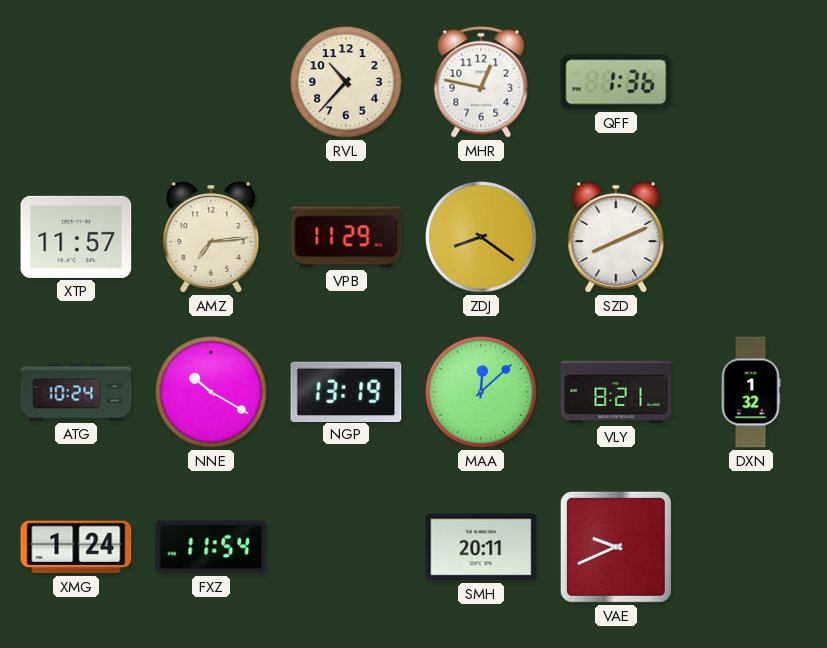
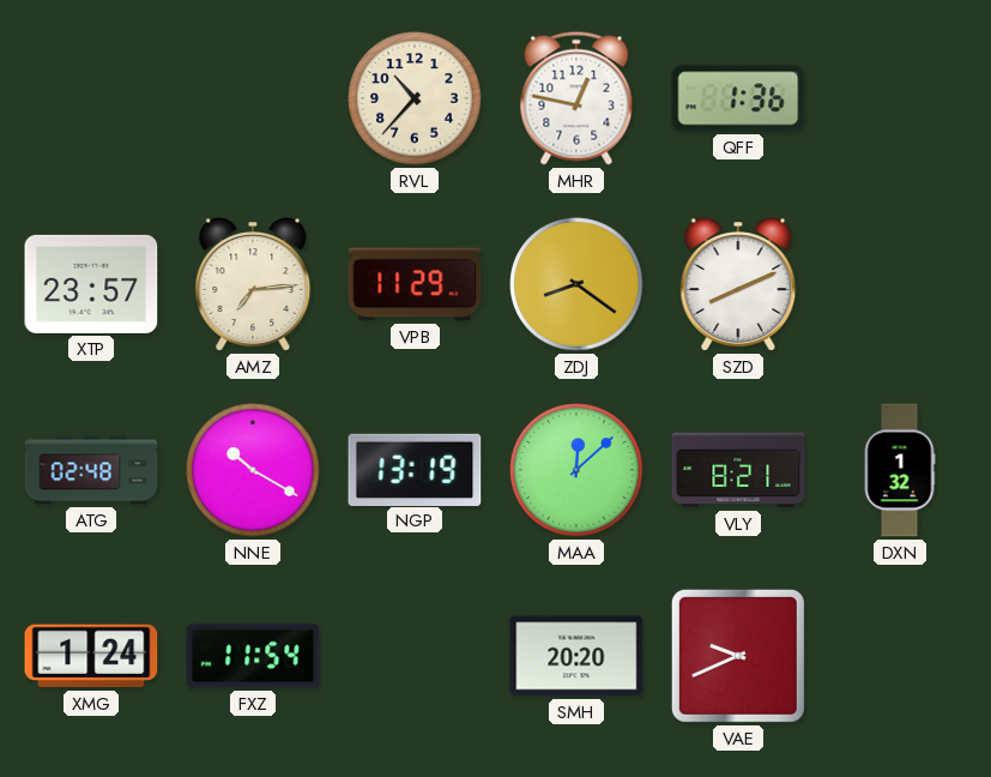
XTP: 11:57 -> 23:57 (91, 284)
ATG: 10:24 -> 02:48 (91, 470)
SMH: 20:11 -> 20:20 (576, 656)
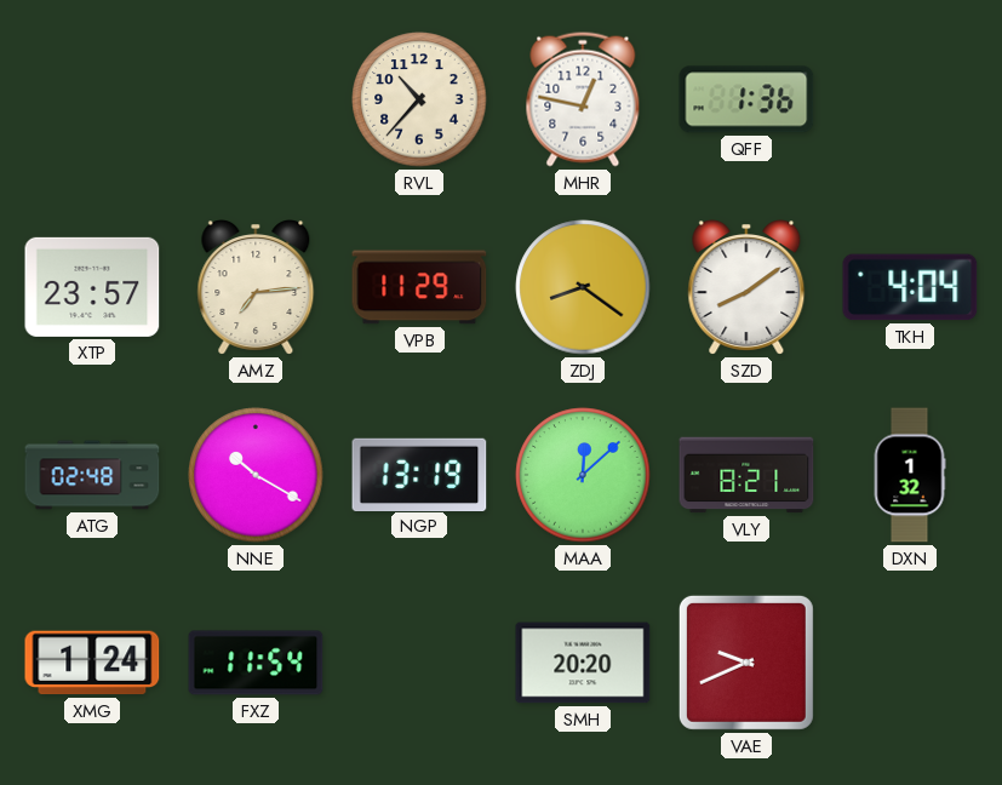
SZD: 8:11 -> 8:09 (746, 288)
TKH: none -> 4:04 (910, 287)
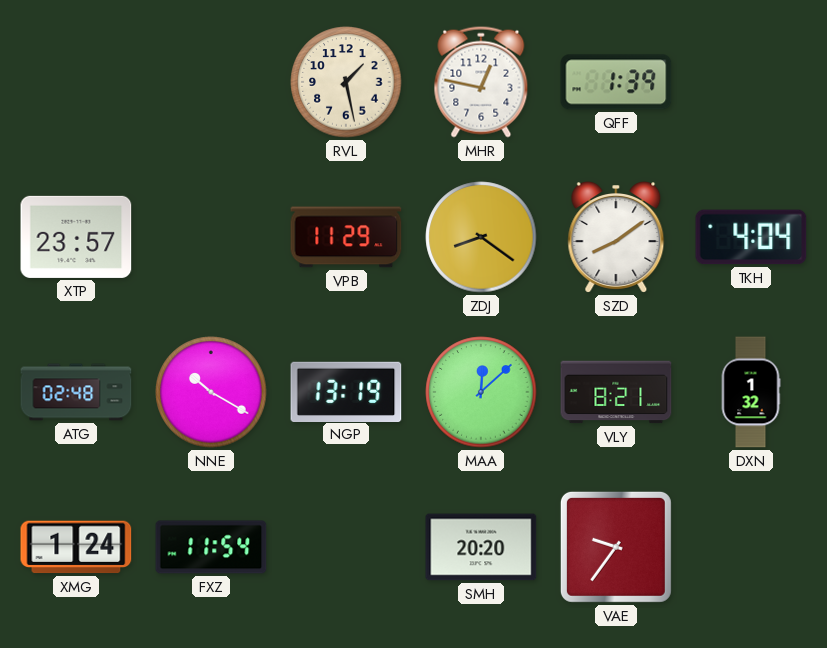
RVL: 10:37 -> 1:28 (346, 82)
QFF: 1:36 -> 1:39 (616, 82)
AMZ: 7:14 -> none (256, 288)
VAE: 9:41 -> 9:36 (616, 547)
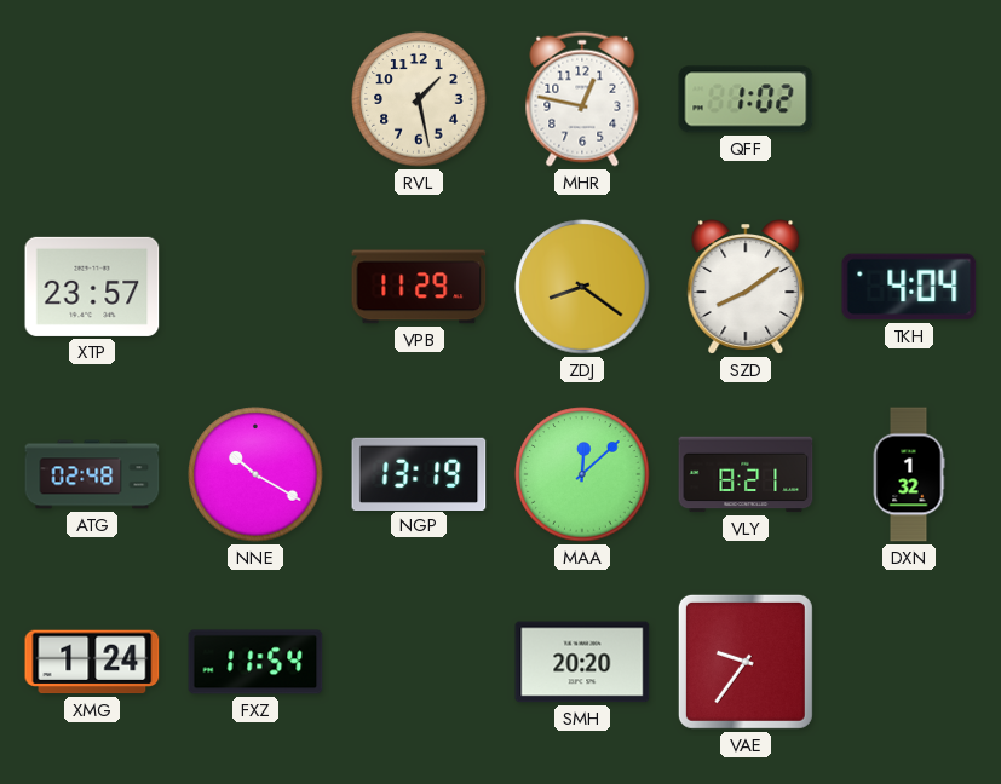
QFF: 1:39 -> 1:02 (746, 99)
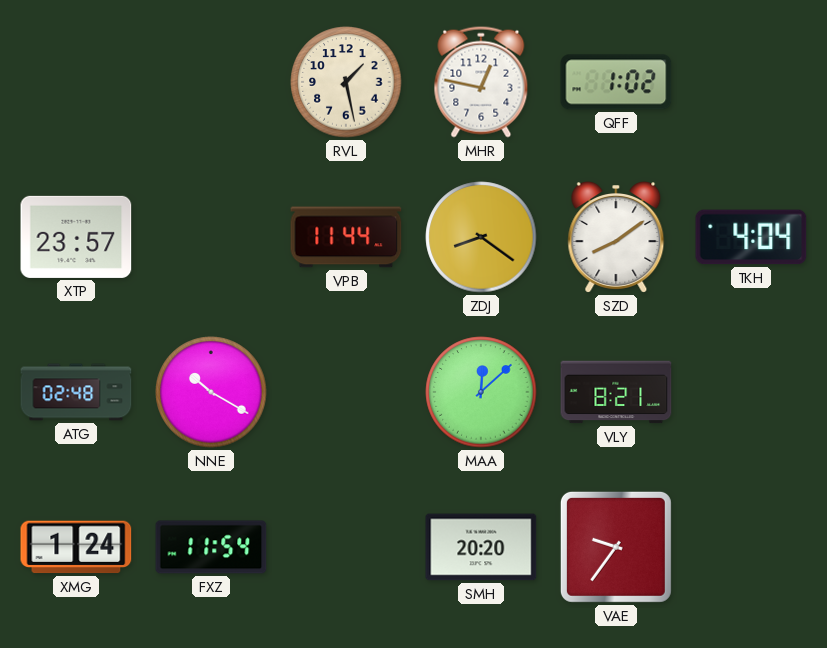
VPB: 11:29 -> 11:44 (346, 237)
NGP: 13:19 -> none (419, 473)
DXN: 1:32 -> none (909, 474)
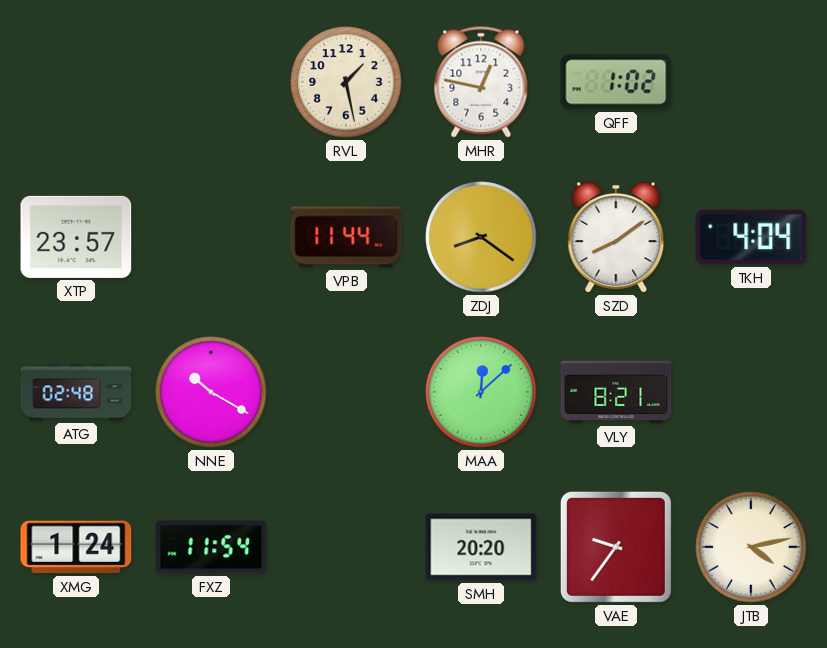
JTB: none -> 4:13 (751, 547)
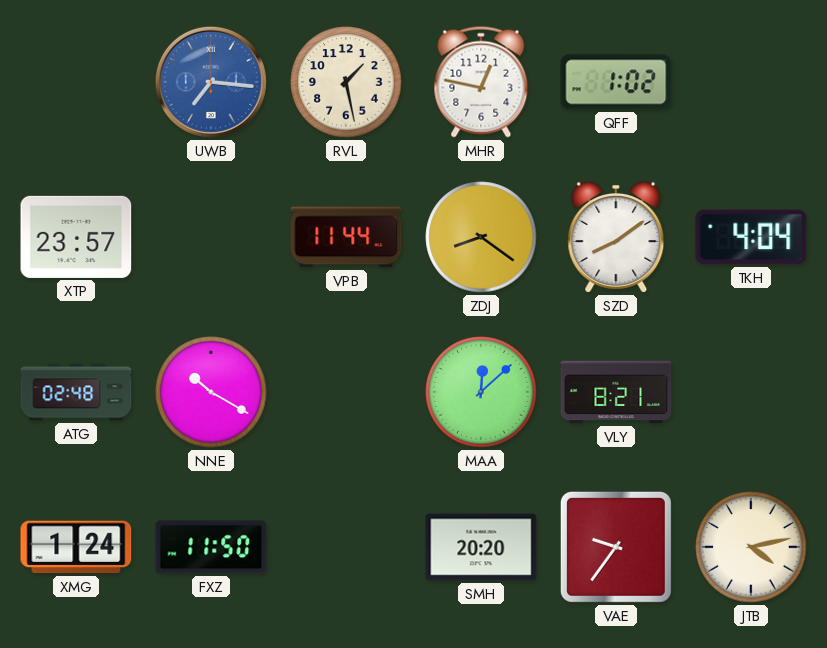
UWB: none -> 7:16 (211, 82)
FXZ: 11:54 -> 11:50 (211, 547)
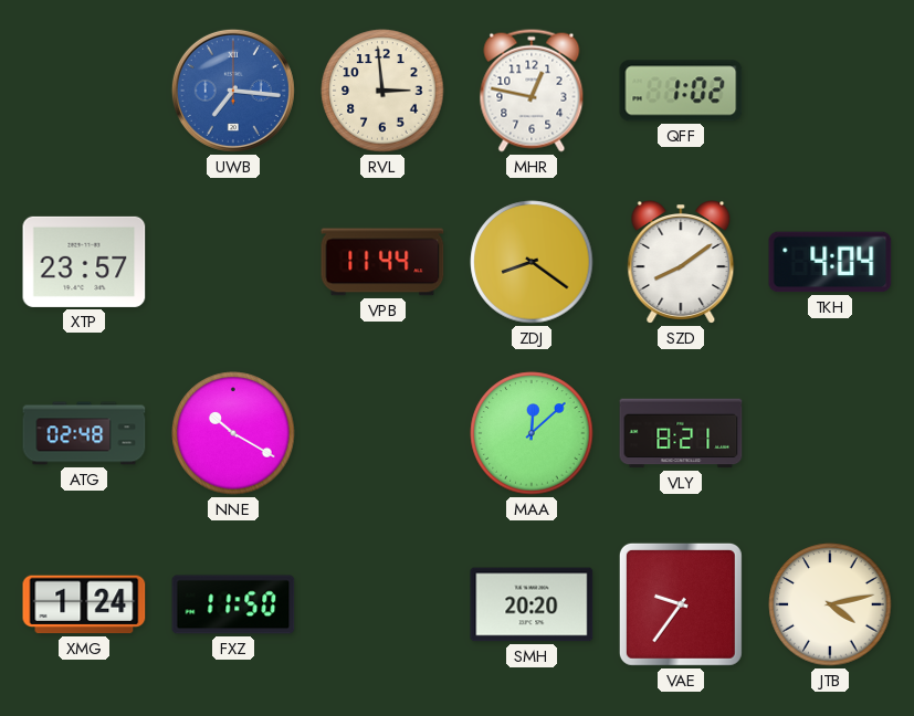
RVL: 1:28 -> 2:59 (382, 91)
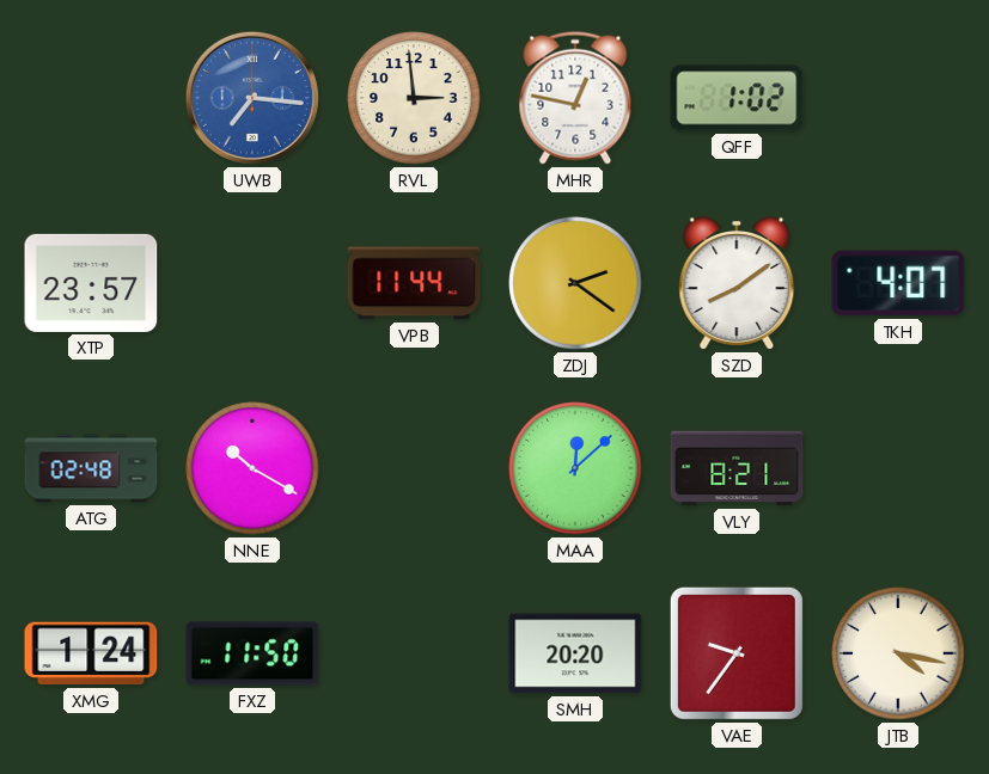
ZDJ: 8:21 -> 2:21 (575, 283)
TKH: 4:04 -> 4:07 (898, 283)
JTB: 4:13 -> 4:17 (898, 653)
